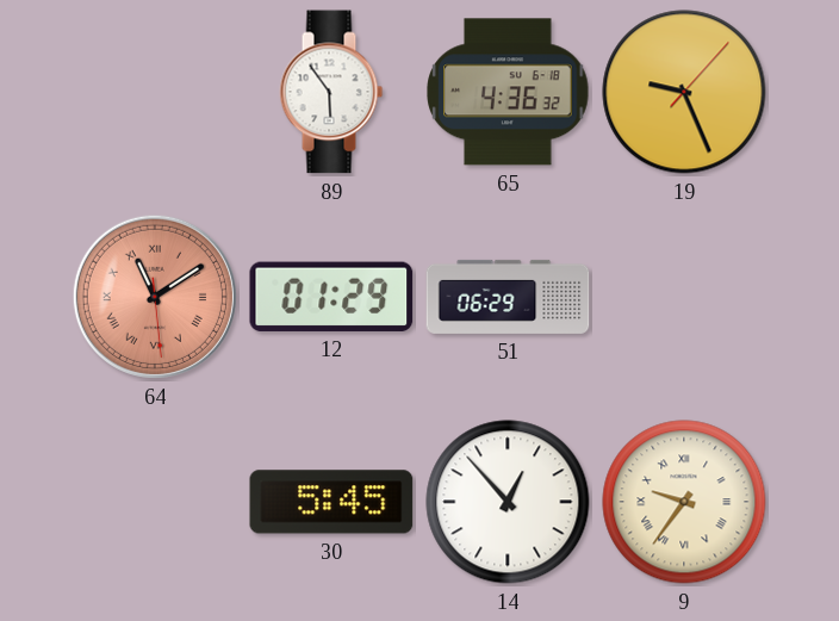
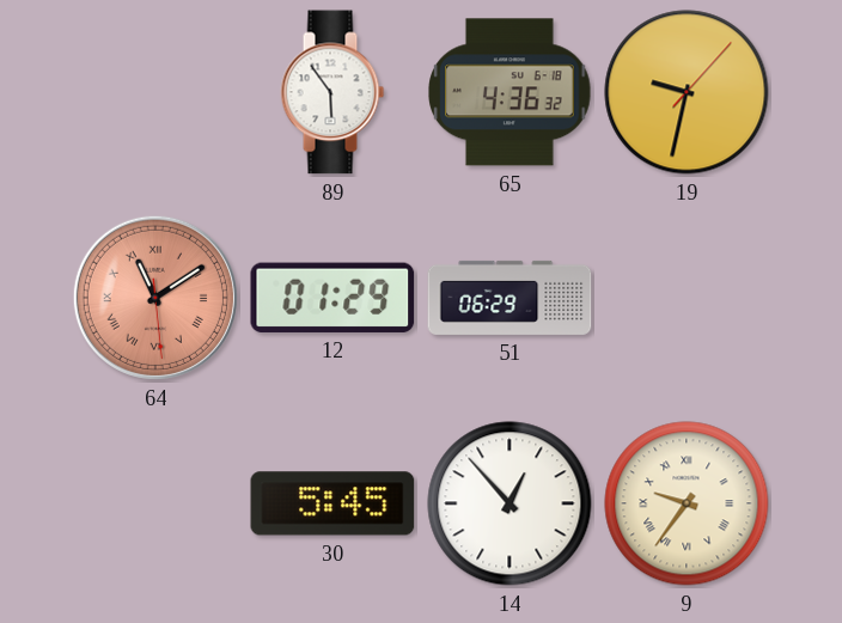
19: 9:26 -> 9:32 (687, 92)
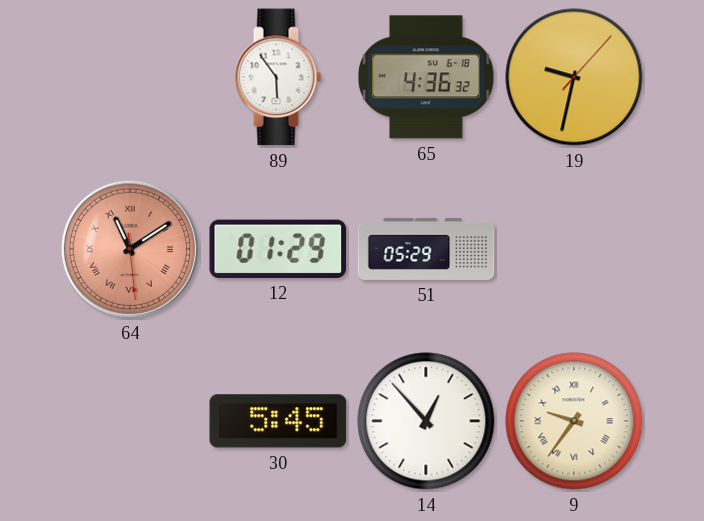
51: 06:29 -> 05:29 (426, 249)
